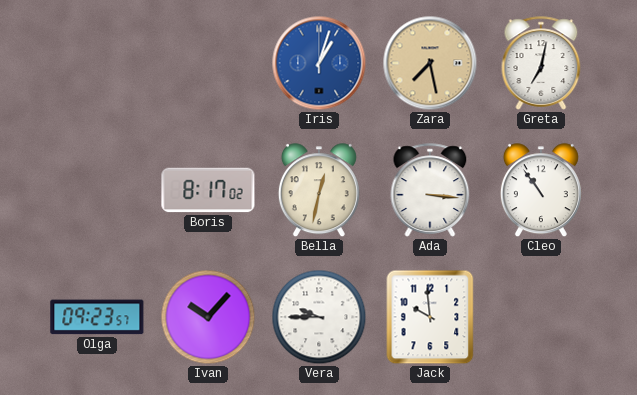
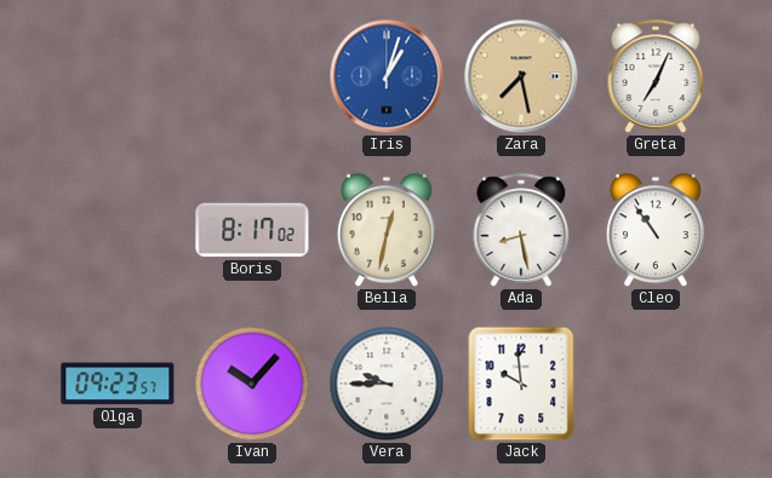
Greta: 7:02 -> 7:04 (656, 76)
Ada: 3:16 -> 8:28 (521, 230)
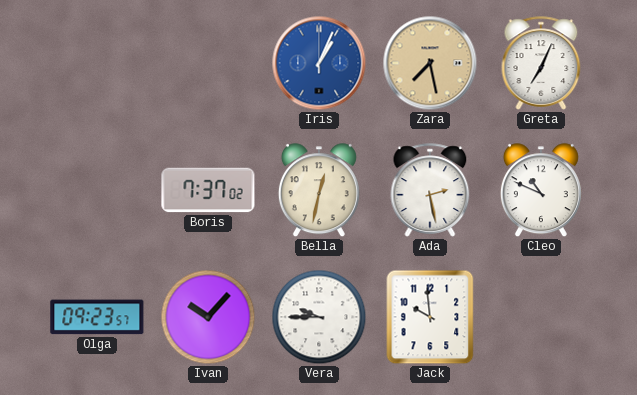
Iris: 1:03 -> 1:04 (319, 63)
Boris: 8:17 -> 7:37 (208, 190)
Ada: 8:28 -> 2:28 (430, 190)
Cleo: 10:54 -> 10:49 (541, 191)
